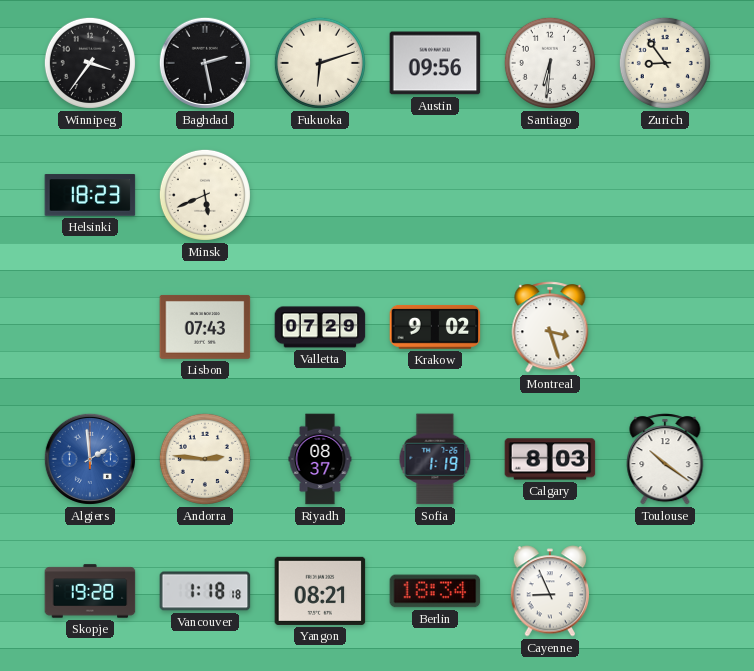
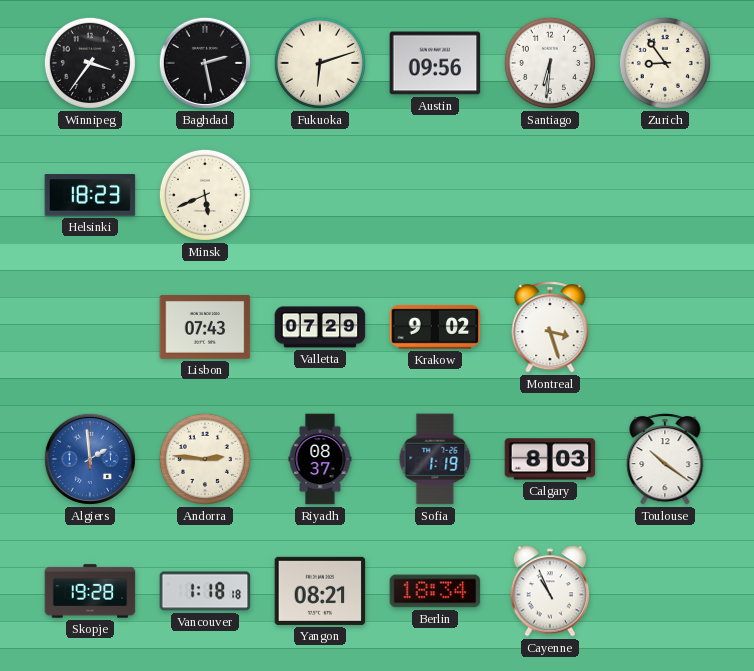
Cayenne: 8:56 -> 10:56 (550, 591)
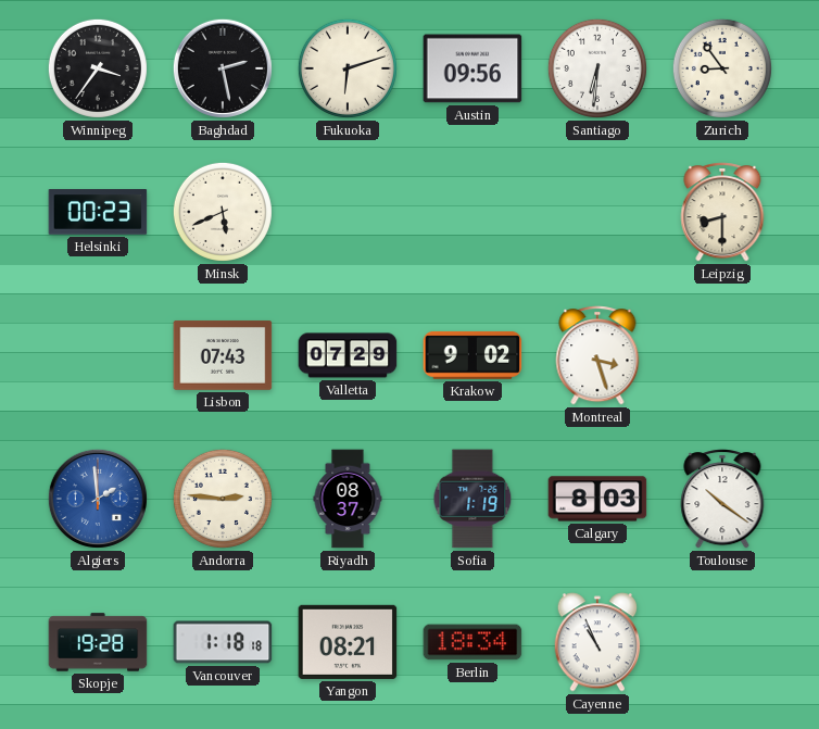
Helsinki: 18:23 -> 00:23 (98, 212)
Leipzig: none -> 8:30 (722, 212)
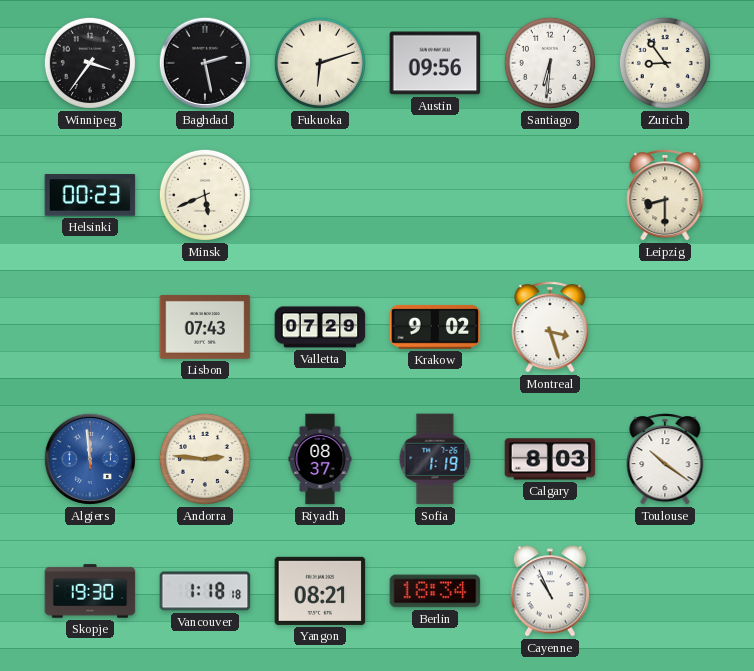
Algiers: 1:59 -> 11:59 (90, 459)
Skopje: 19:28 -> 19:30 (90, 591)
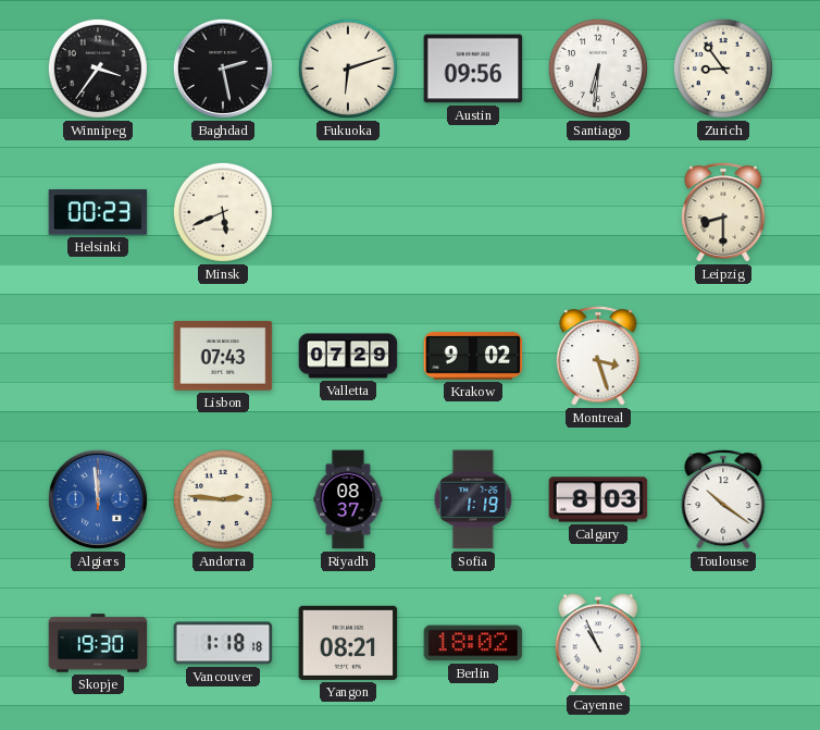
Berlin: 18:34 -> 18:02 (473, 643)
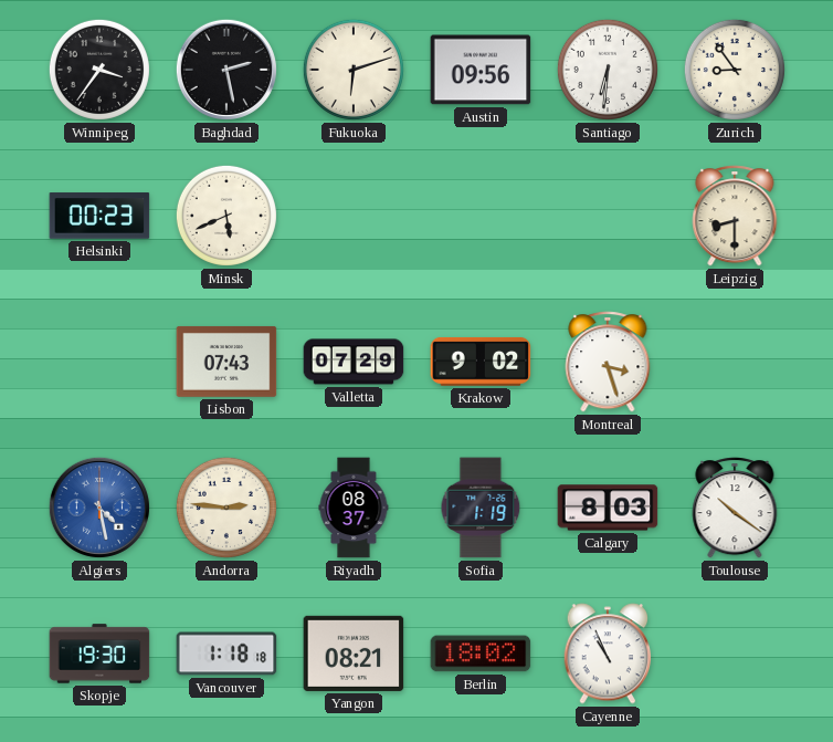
Algiers: 11:59 -> 4:28 (99, 508)
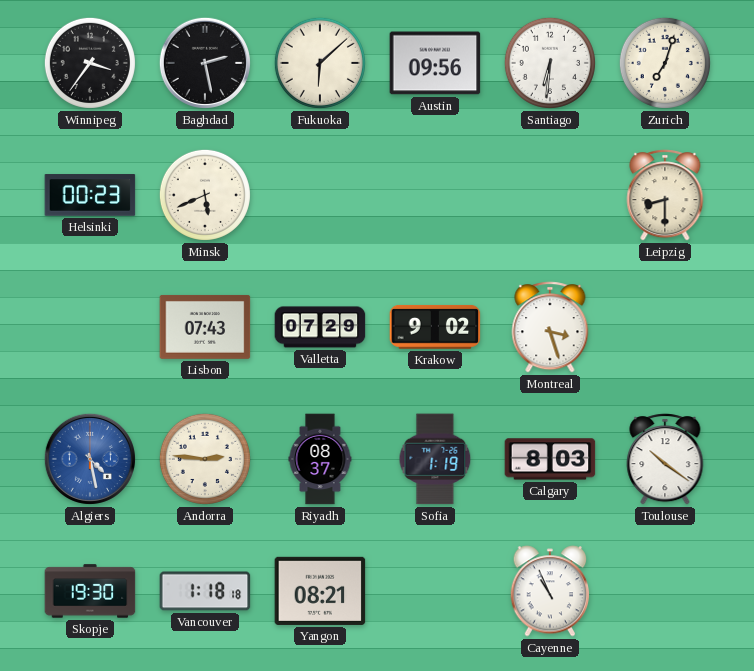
Fukuoka: 6:12 -> 6:08 (320, 63)
Zurich: 8:54 -> 7:03 (665, 63)
Berlin: 18:02 -> none (481, 654)
